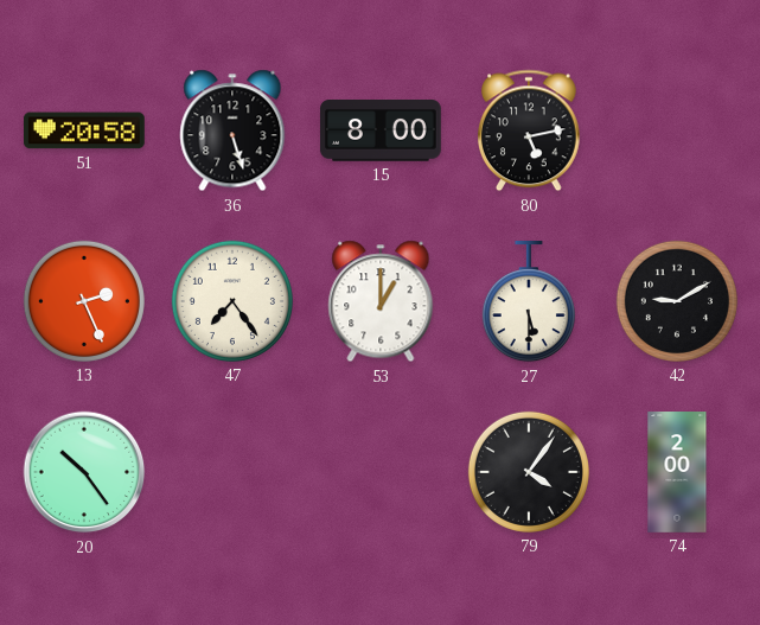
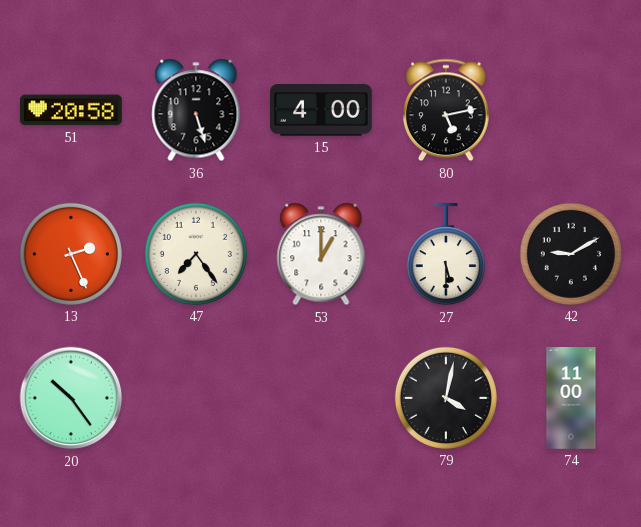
15: 8:00 -> 4:00 (322, 111)
79: 4:06 -> 4:02 (446, 398)
74: 2:00 -> 11:00 (571, 398)
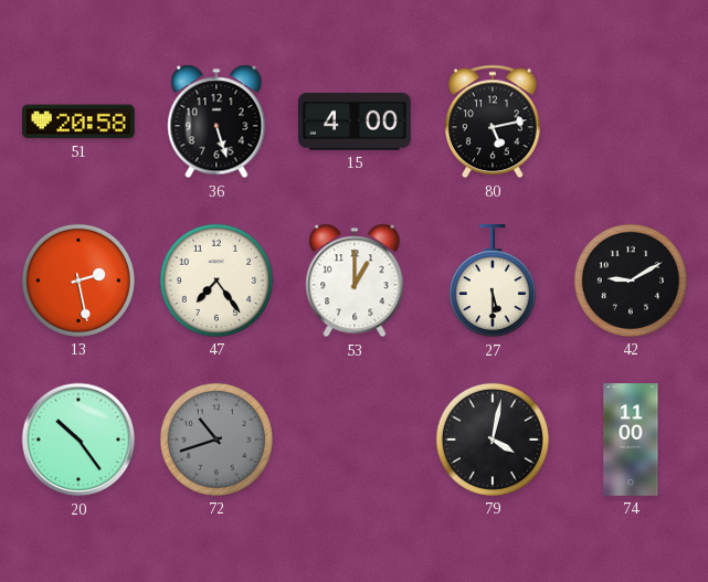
13: 2:26 -> 2:28 (78, 281)
72: none -> 10:42 (216, 440)
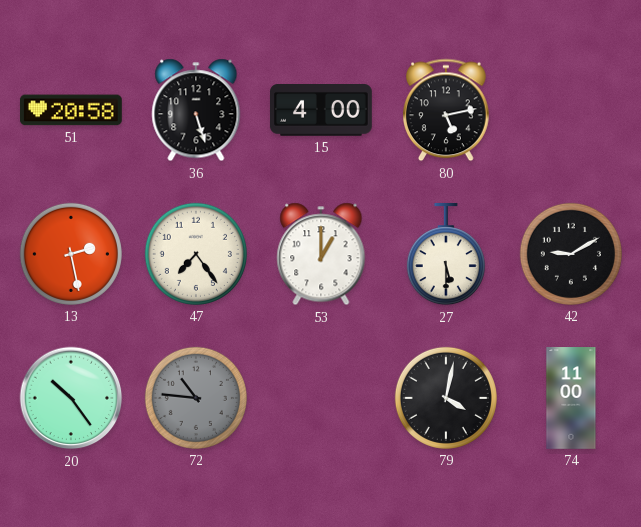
72: 10:42 -> 10:46 (196, 398)
